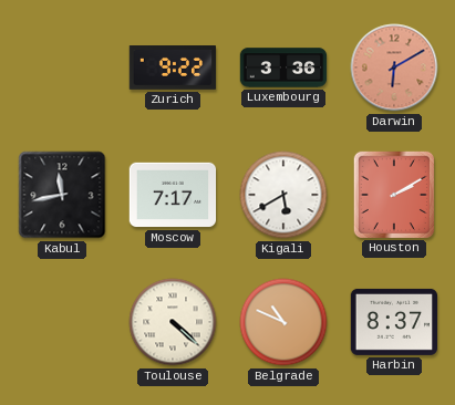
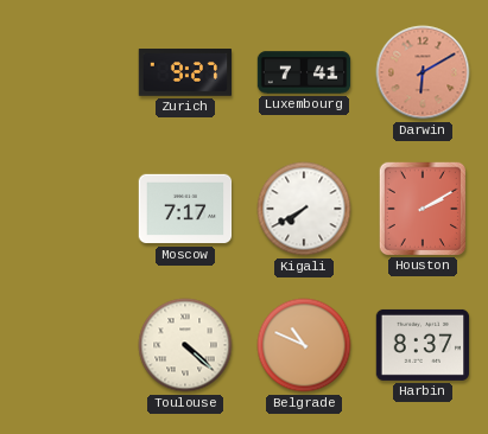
Zurich: 9:22 -> 9:27 (185, 74)
Luxembourg: 3:36 -> 7:41 (304, 72)
Kabul: 11:43 -> none (62, 195)
Kigali: 5:40 -> 7:40 (304, 209)
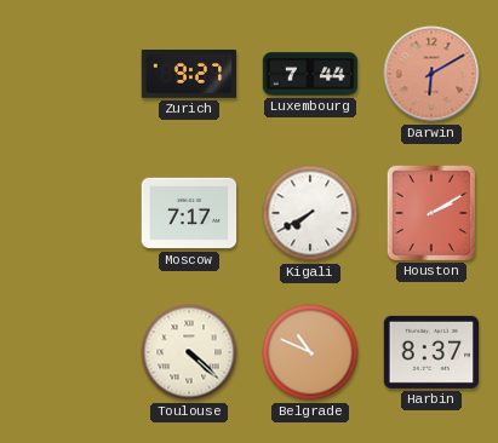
Luxembourg: 7:41 -> 7:44 (310, 74)
